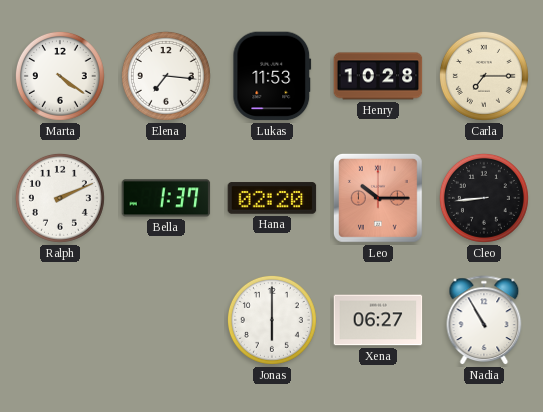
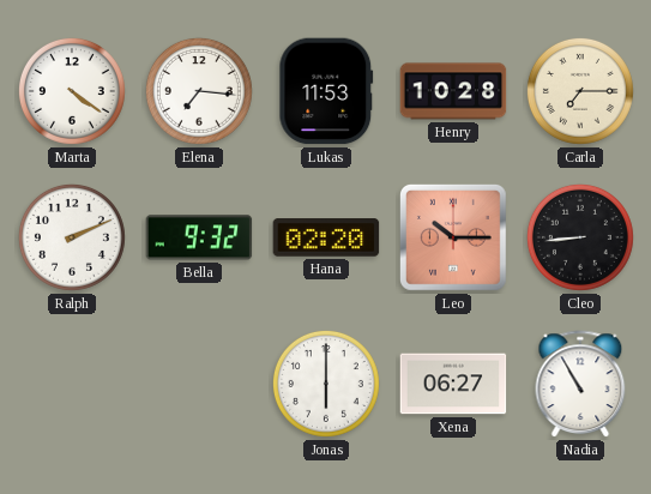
Bella: 1:37 -> 9:32 (199, 237)
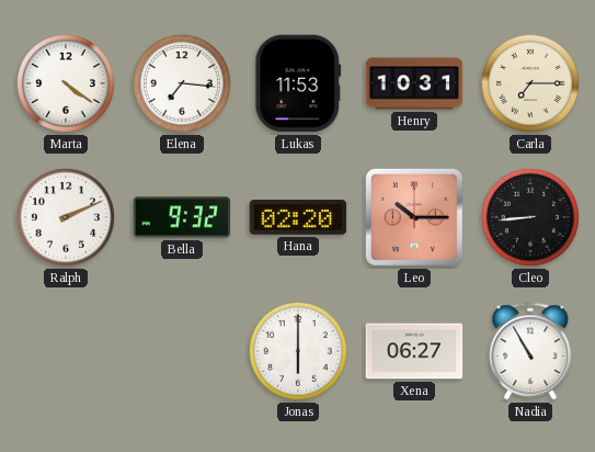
Henry: 10:28 -> 10:31 (414, 83)
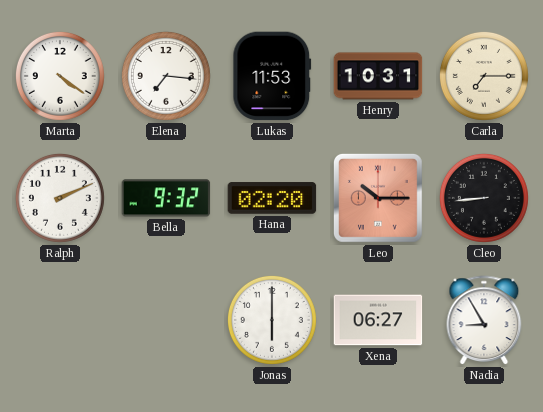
Nadia: 10:55 -> 8:55 (484, 320)
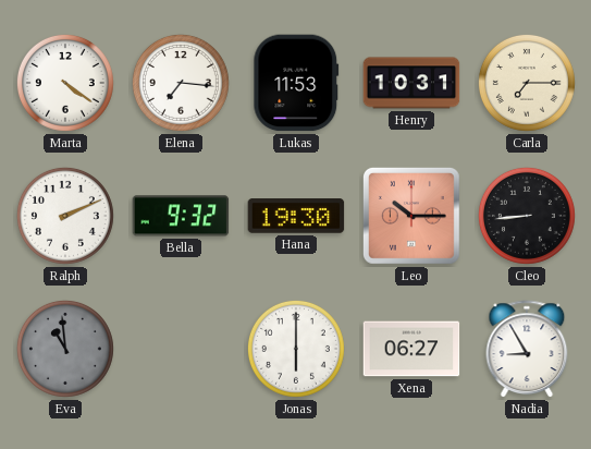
Hana: 02:20 -> 19:30 (296, 216)
Eva: none -> 10:59 (65, 349)
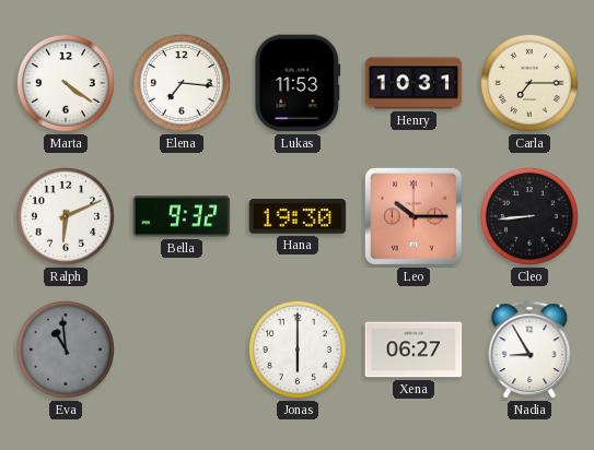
Ralph: 2:11 -> 6:11 (66, 216)
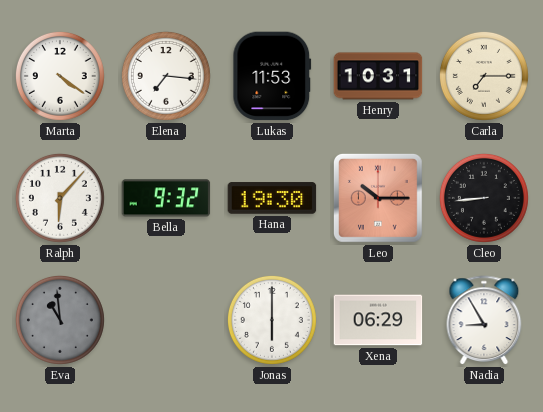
Ralph: 6:11 -> 6:07 (60, 198)
Xena: 06:27 -> 06:29 (378, 320)
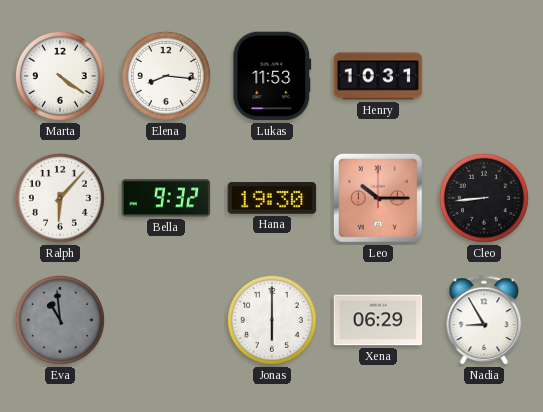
Elena: 7:16 -> 8:16 (166, 76)
Carla: 7:15 -> none (484, 76)
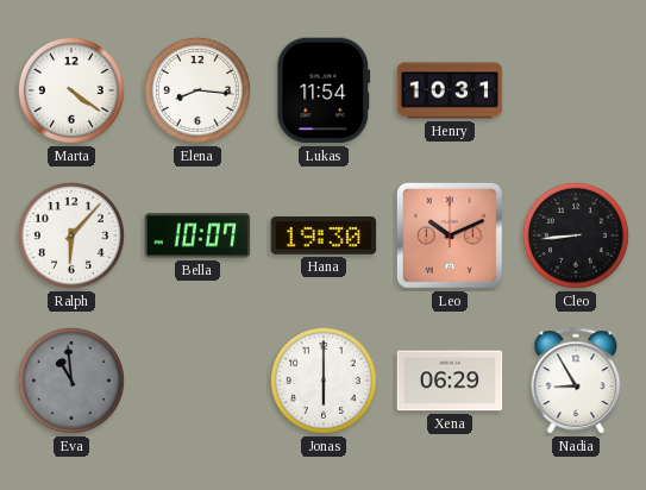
Lukas: 11:53 -> 11:54 (324, 90)
Bella: 9:32 -> 10:07 (197, 235)
Leo: 10:15 -> 10:11 (450, 235)
